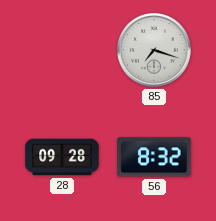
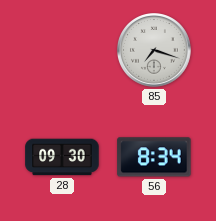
28: 09:28 -> 09:30 (62, 157)
56: 8:32 -> 8:34 (154, 157)
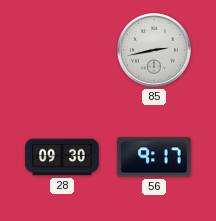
85: 7:18 -> 2:43 (155, 51)
56: 8:34 -> 9:17 (154, 157)
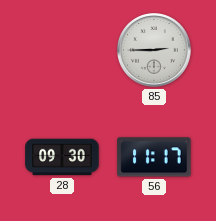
85: 2:43 -> 2:45 (155, 51)
56: 9:17 -> 11:17 (154, 157)
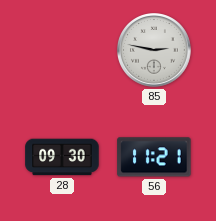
85: 2:45 -> 2:47 (155, 51)
56: 11:17 -> 11:21 (154, 157)
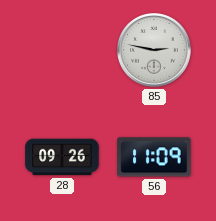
28: 09:30 -> 09:26 (62, 157)
56: 11:21 -> 11:09 (154, 157)
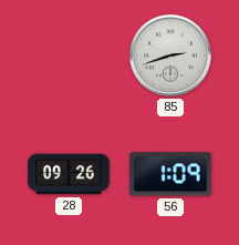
85: 2:47 -> 2:42 (172, 57)
56: 11:09 -> 1:09 (170, 174)
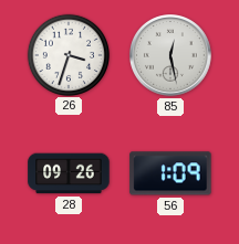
26: none -> 3:33 (67, 54)
85: 2:42 -> 12:28 (172, 56)
